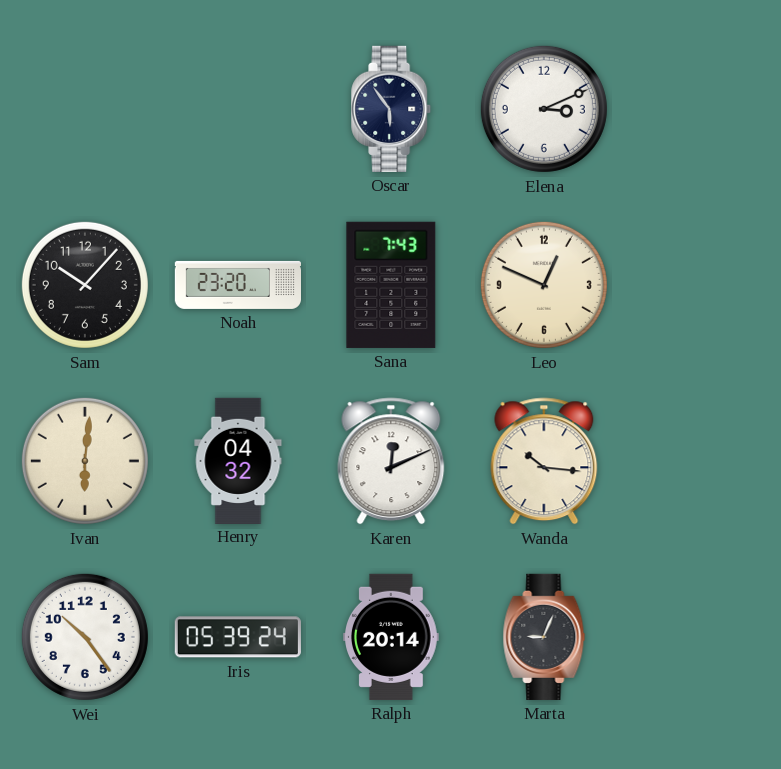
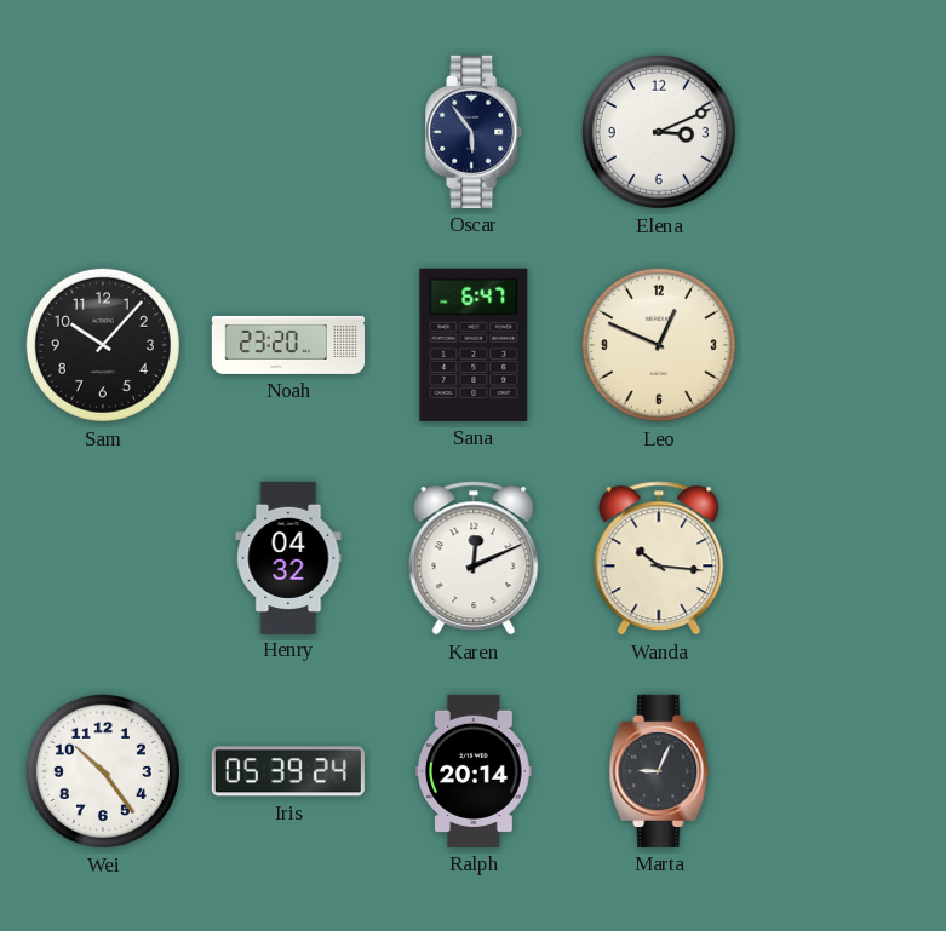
Sana: 7:43 -> 6:47 (474, 345)
Ivan: 6:01 -> none (85, 461)
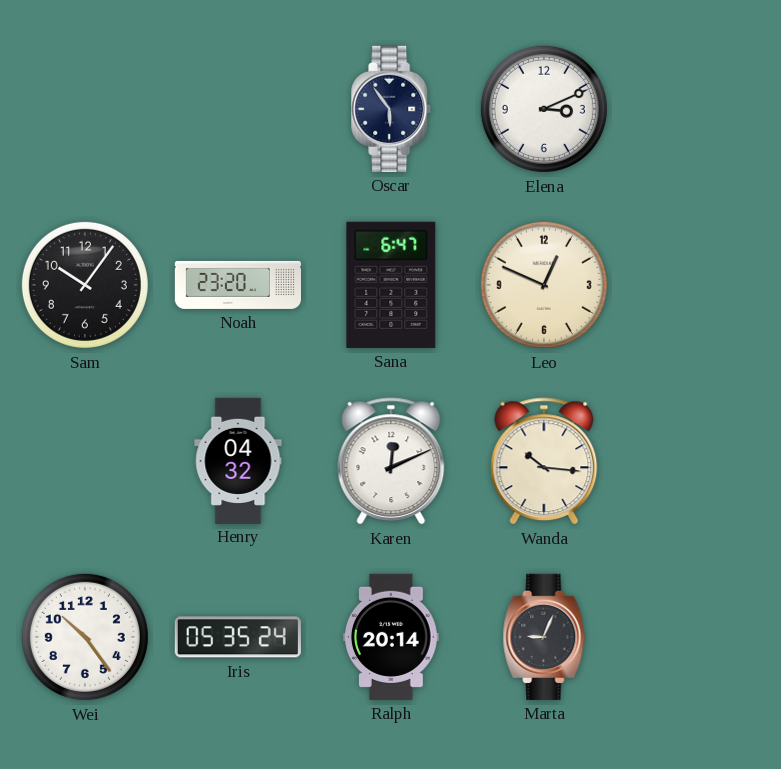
Sam: 10:07 -> 10:06 (85, 285)
Iris: 05:39 -> 05:35 (238, 637)
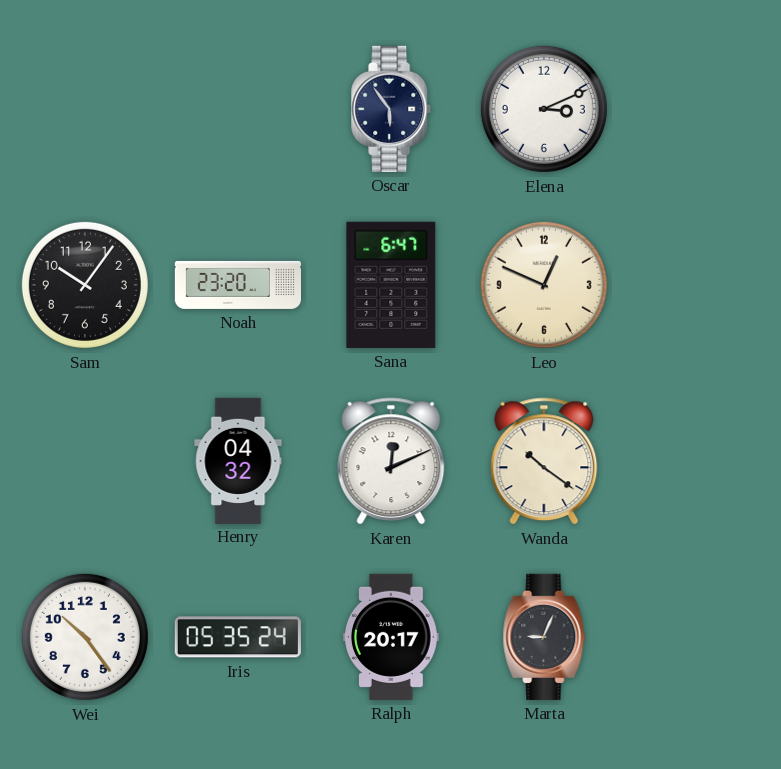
Wanda: 10:16 -> 10:21 (544, 461)
Ralph: 20:14 -> 20:17 (392, 637)
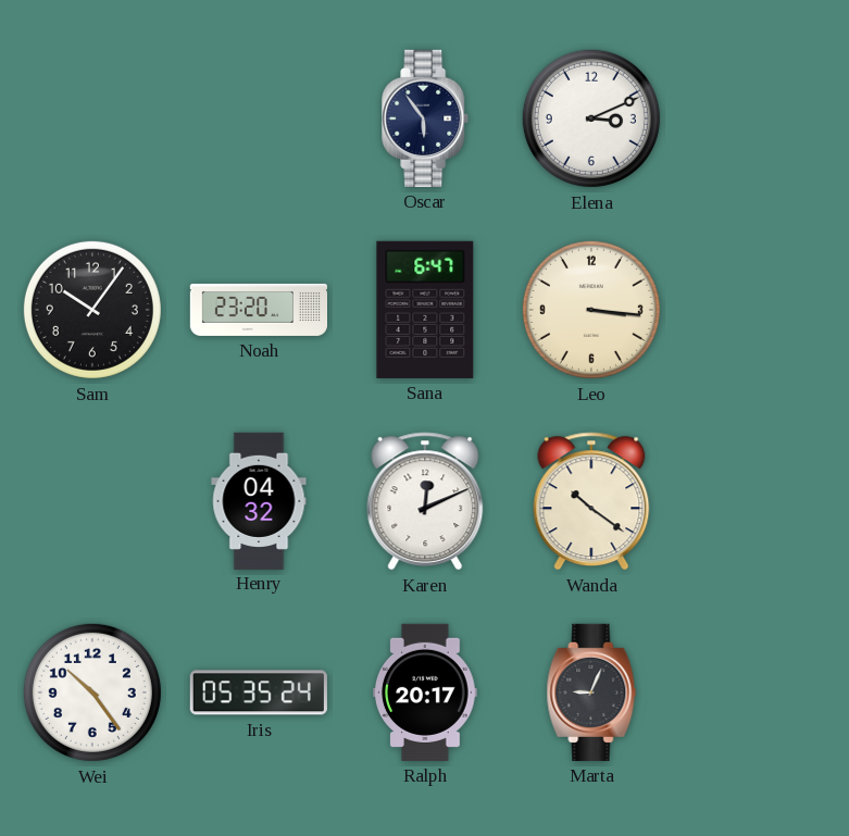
Leo: 12:49 -> 3:16 (591, 310)
